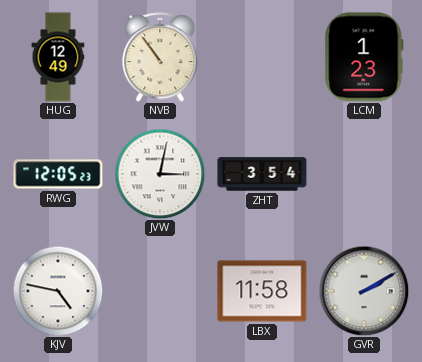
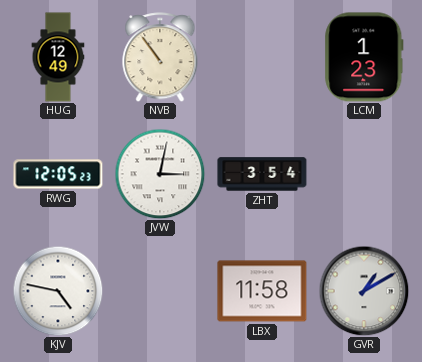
GVR: 2:10 -> 1:10 (364, 291)
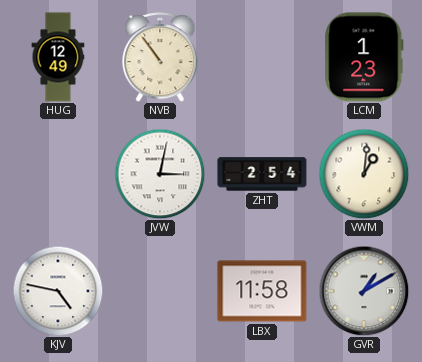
RWG: 12:05 -> none (58, 174)
ZHT: 3:54 -> 2:54 (262, 174)
VWM: none -> 1:01 (364, 174)
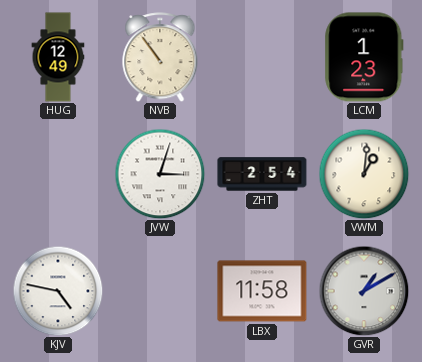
JVW: 3:02 -> 3:03 (160, 174)
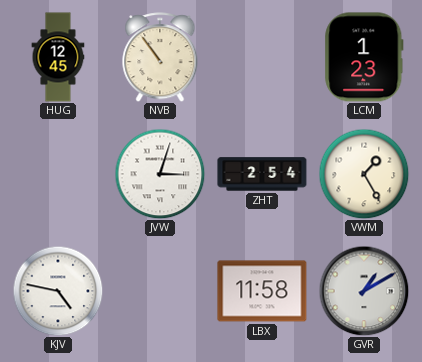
HUG: 12:49 -> 12:45 (58, 57)
VWM: 1:01 -> 1:25 (364, 174)
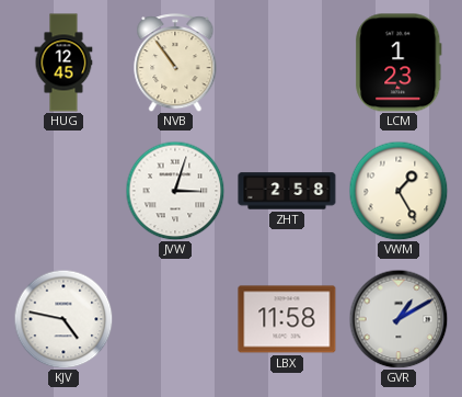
ZHT: 2:54 -> 2:58 (287, 191)
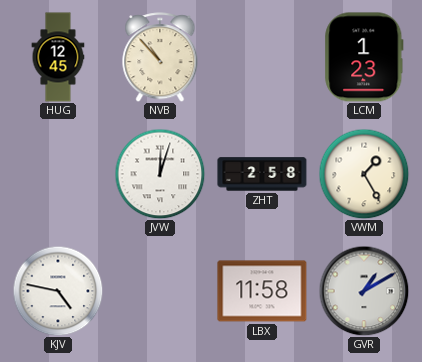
NVB: 10:54 -> 10:53 (160, 57)
JVW: 3:03 -> 12:03 (160, 174)
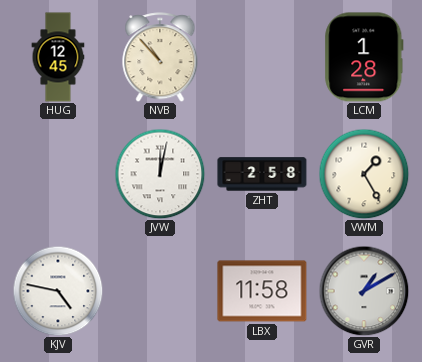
LCM: 1:23 -> 1:28 (364, 57)
JVW: 12:03 -> 12:02 (160, 174)
